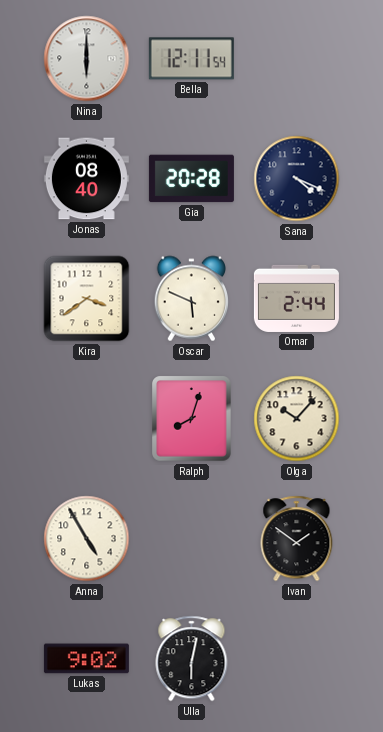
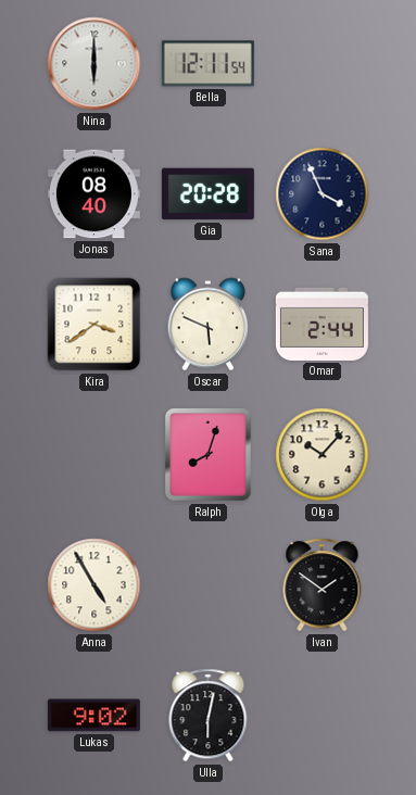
Sana: 4:19 -> 3:56 (323, 194)
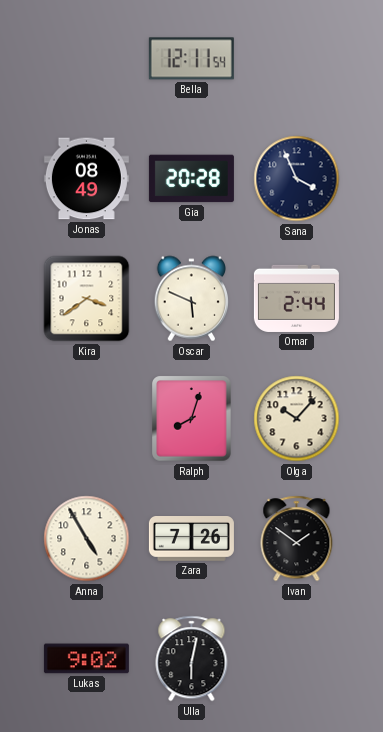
Nina: 6:00 -> none (94, 64)
Jonas: 08:40 -> 08:49 (86, 179)
Zara: none -> 7:26 (191, 539)
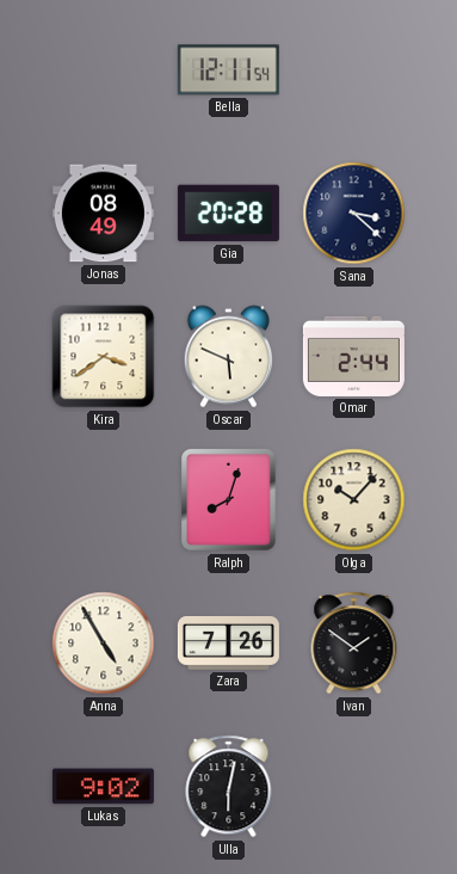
Sana: 3:56 -> 3:22 (354, 214)
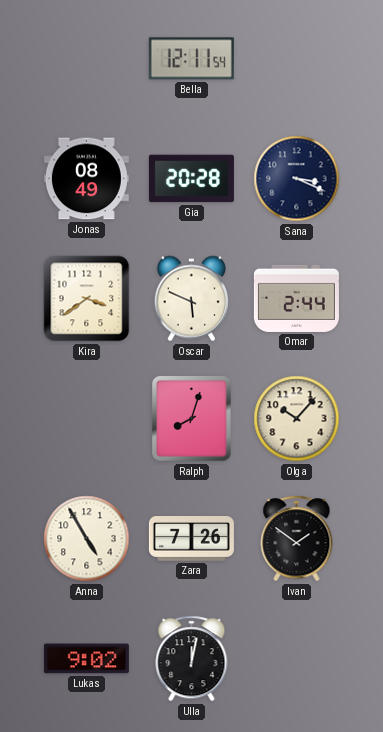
Sana: 3:22 -> 3:19 (297, 179)
Ulla: 6:02 -> 12:02 (192, 659)
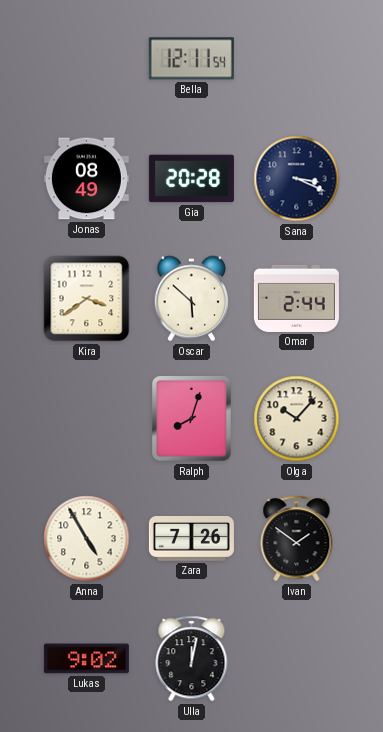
Oscar: 5:49 -> 5:52 (191, 299)
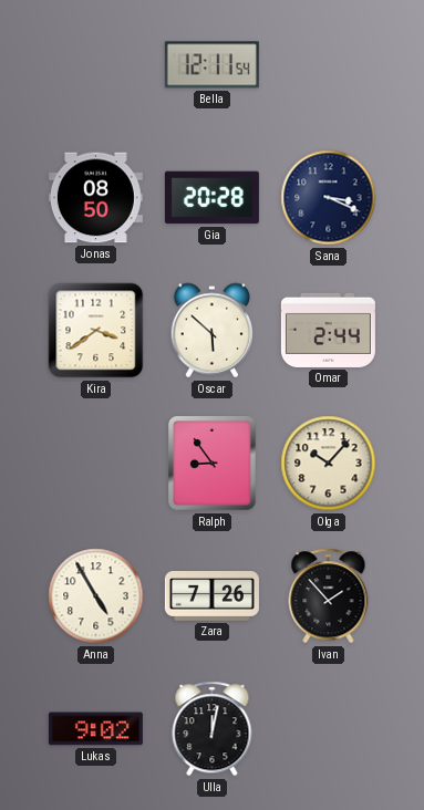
Jonas: 08:49 -> 08:50 (95, 198)
Ralph: 8:03 -> 8:54 (213, 464)
Ivan: 1:51 -> 1:53 (329, 596)
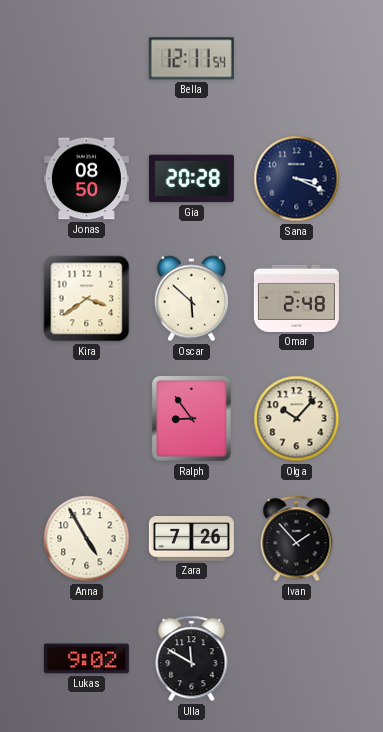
Omar: 2:44 -> 2:48 (296, 298)
Ulla: 12:02 -> 11:50 (192, 659)
